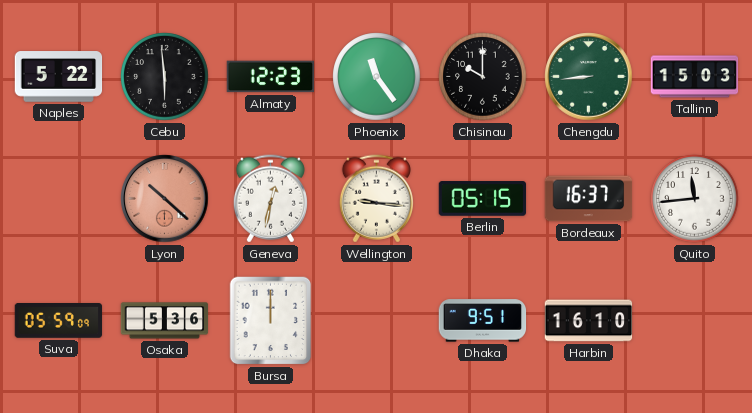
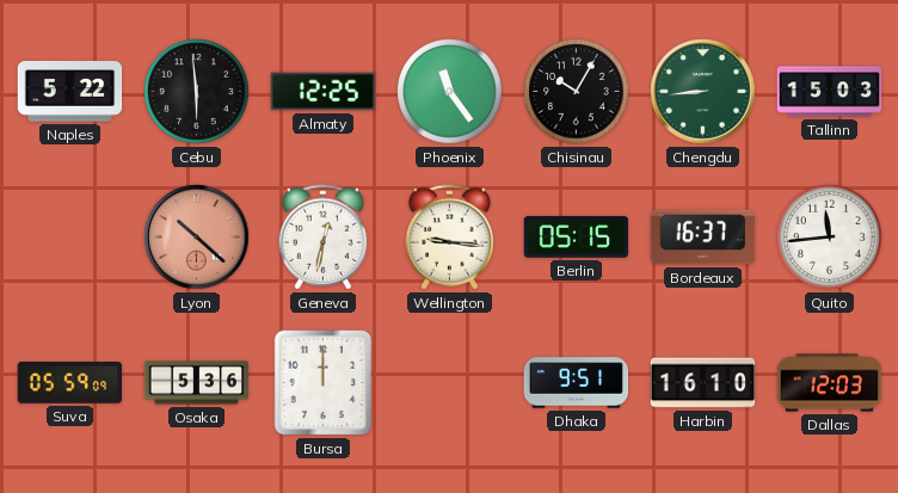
Almaty: 12:23 -> 12:25 (324, 92)
Chisinau: 10:00 -> 10:05 (577, 92)
Dallas: none -> 12:03 (830, 383)
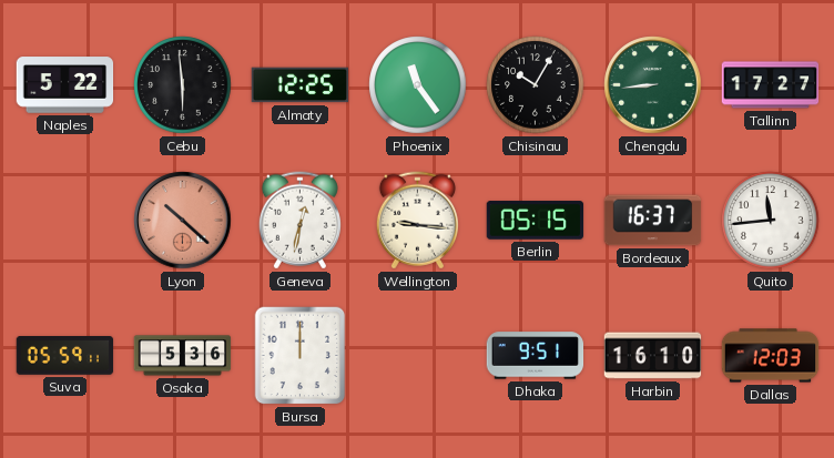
Tallinn: 15:03 -> 17:27 (771, 85)
Suva: 05:59:09 -> 05:59:11 (65, 356)
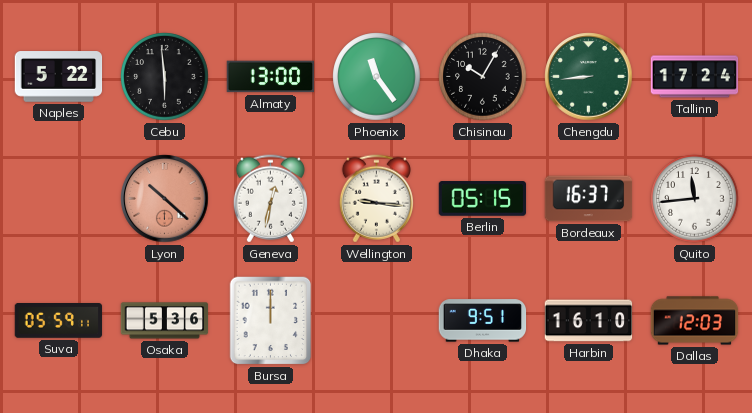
Almaty: 12:25 -> 13:00 (271, 77)
Tallinn: 17:27 -> 17:24 (695, 77)
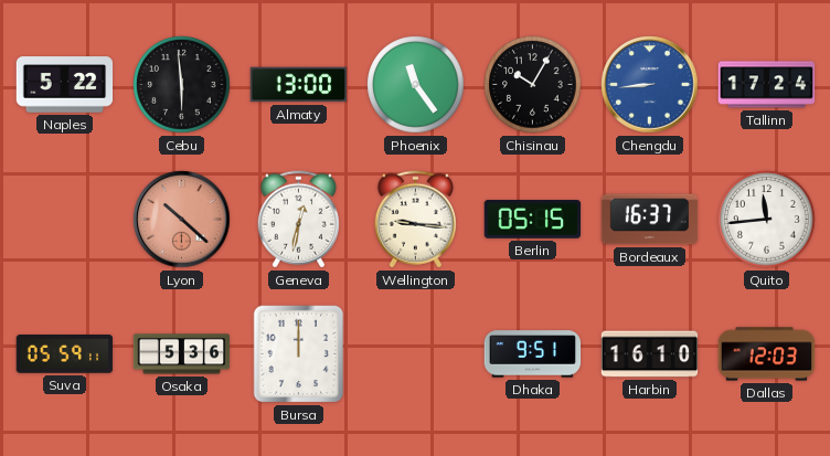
Chengdu dial: green -> blue (650, 85)
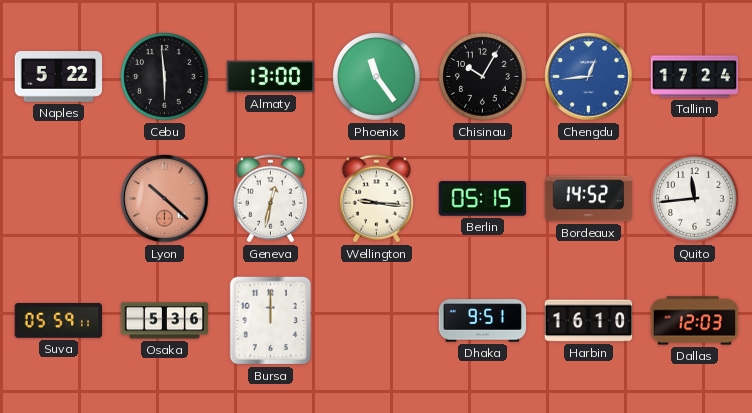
Chengdu: 8:44 -> 12:44 (589, 77)
Bordeaux: 16:37 -> 14:52 (589, 199)
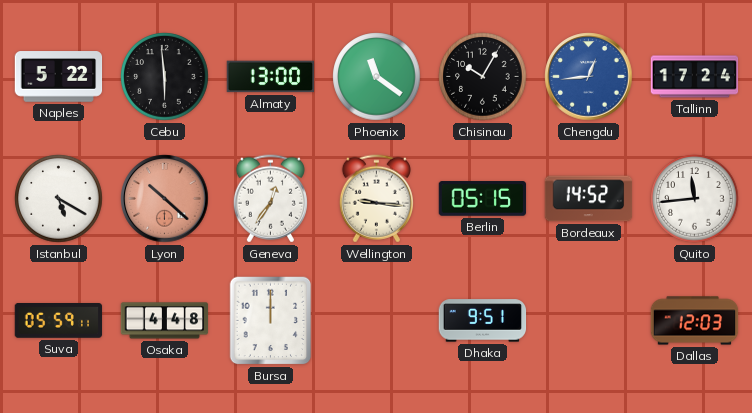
Phoenix: 11:24 -> 11:21 (377, 77)
Istanbul: none -> 5:20 (59, 199)
Geneva: 12:32 -> 12:36 (270, 199)
Osaka: 5:36 -> 4:48 (165, 321)
Harbin: 16:10 -> none (589, 321)
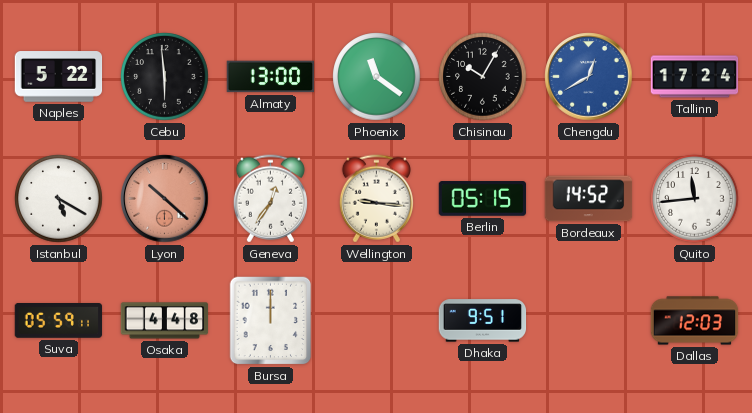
Chengdu: 12:44 -> 12:40 (589, 77)
